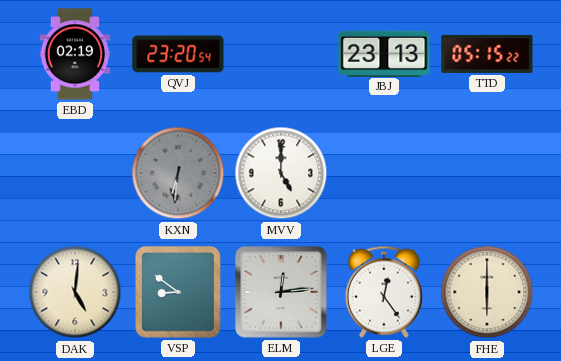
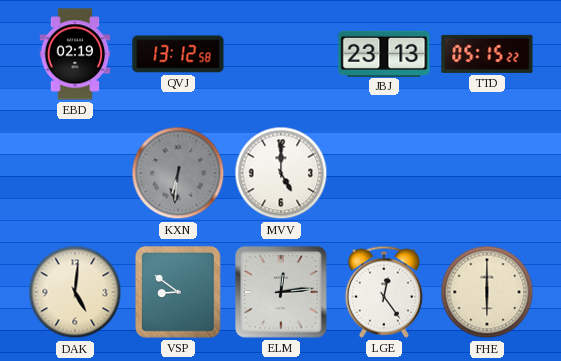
QVJ: 23:20 -> 13:12 (178, 54)
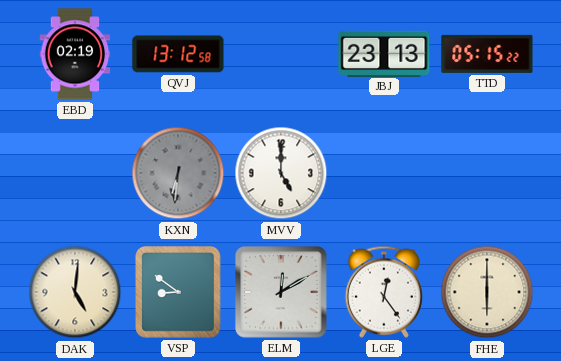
ELM: 12:14 -> 12:10 (281, 292)
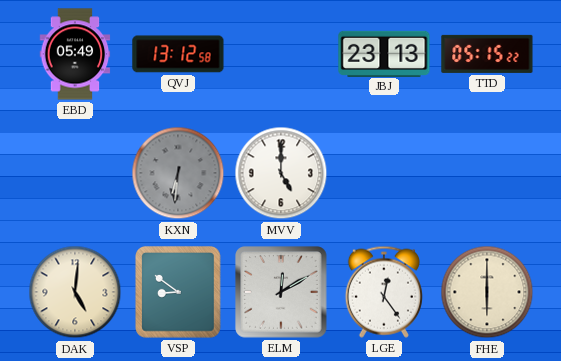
EBD: 02:19 -> 05:49 (75, 54)
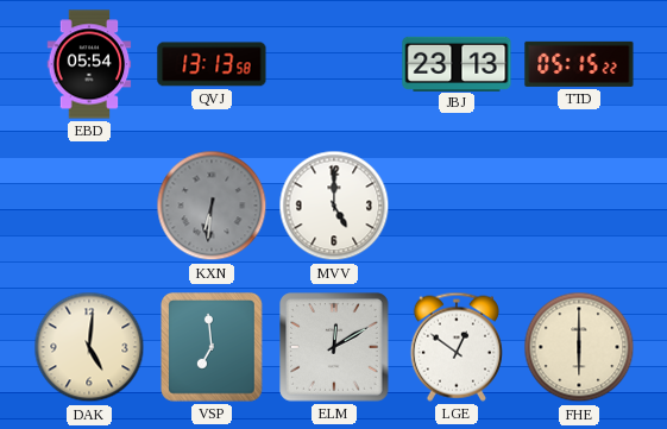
EBD: 05:49 -> 05:54 (89, 64)
QVJ: 13:12 -> 13:13 (212, 64)
VSP: 8:51 -> 6:59 (213, 348)
LGE: 12:24 -> 12:51 (457, 347)
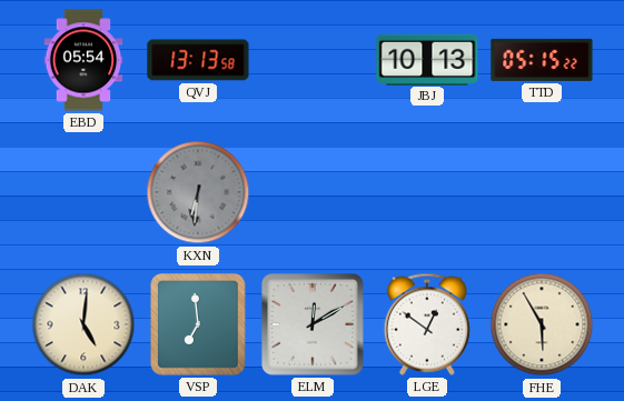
JBJ: 23:13 -> 10:13 (427, 59)
MVV: 5:00 -> none (334, 206)
FHE: 6:00 -> 5:55 (542, 324)
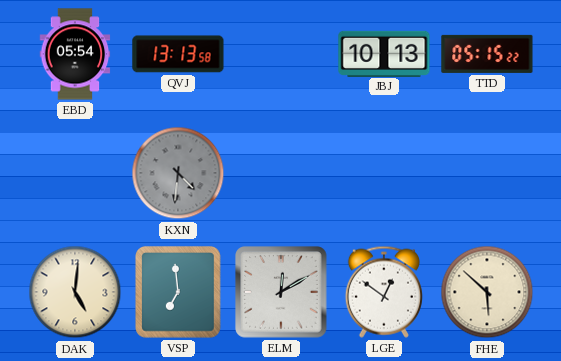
KXN: 6:31 -> 4:31 (178, 173)
FHE: 5:55 -> 5:52 (487, 292)
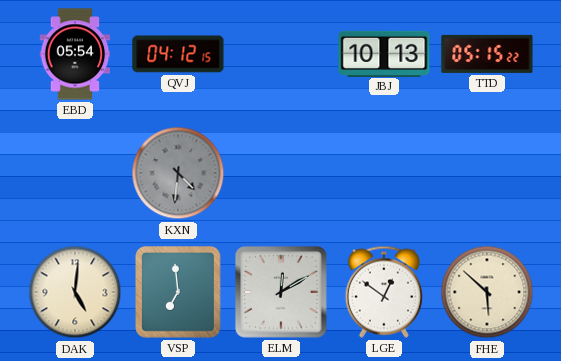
QVJ: 13:13 -> 04:12 (178, 54)
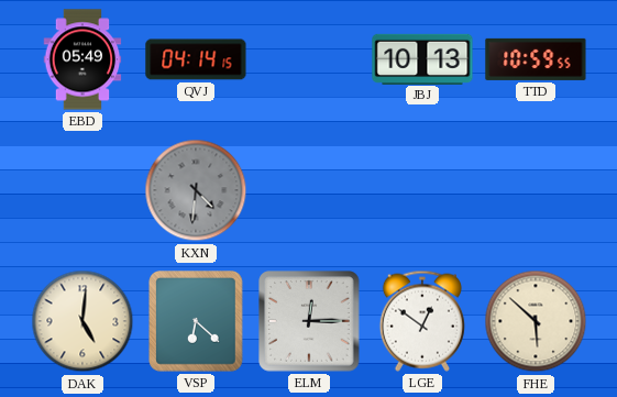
EBD: 05:54 -> 05:49 (82, 59)
QVJ: 04:12 -> 04:14 (196, 59)
TTD: 05:15 -> 10:59 (536, 59)
VSP: 6:59 -> 6:22 (197, 322)
ELM: 12:10 -> 12:15 (309, 321)
